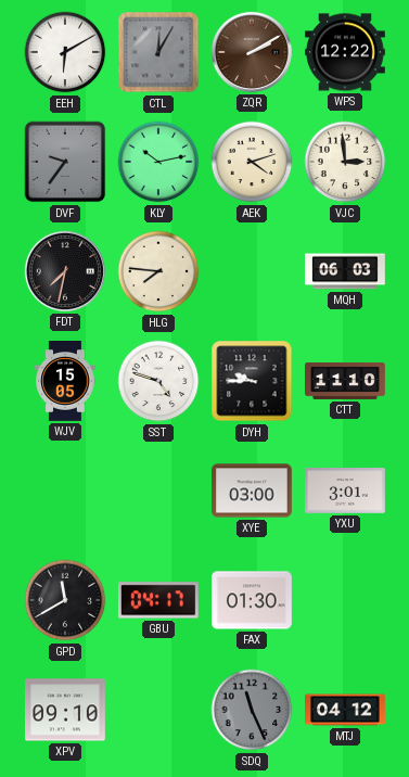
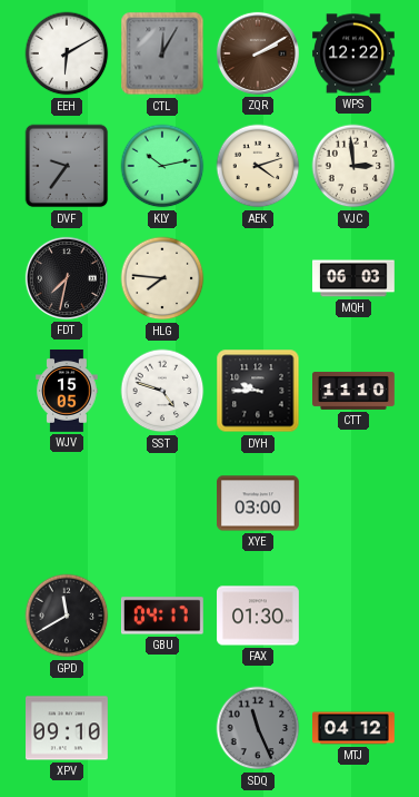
YXU: 3:01 -> none (346, 492)
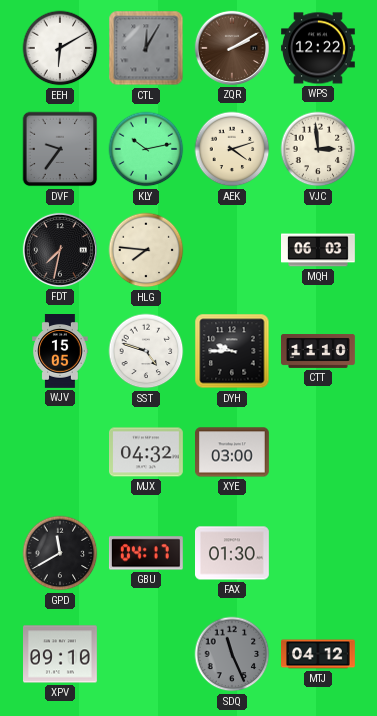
MJX: none -> 04:32 (147, 452)
